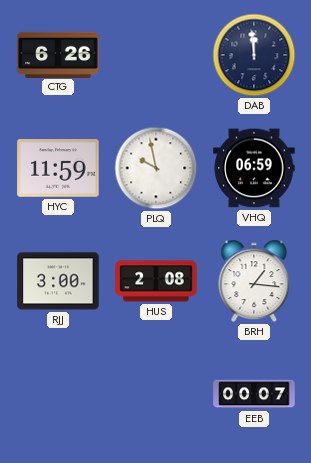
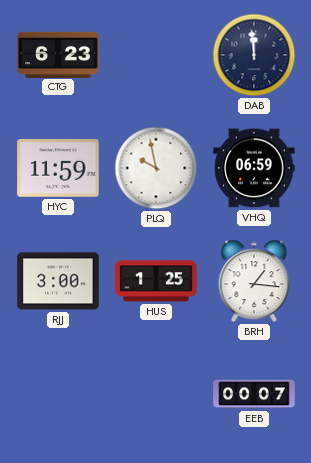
CTG: 6:26 -> 6:23 (58, 54)
HUS: 2:08 -> 1:25 (156, 281)
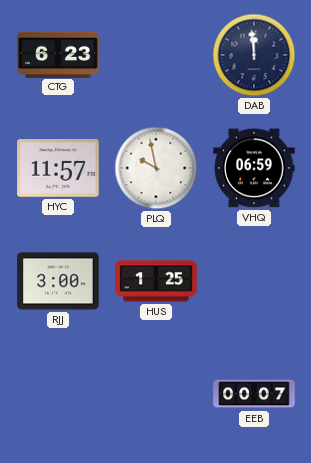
HYC: 11:59 -> 11:57 (58, 168)
BRH: 1:16 -> none (254, 281)
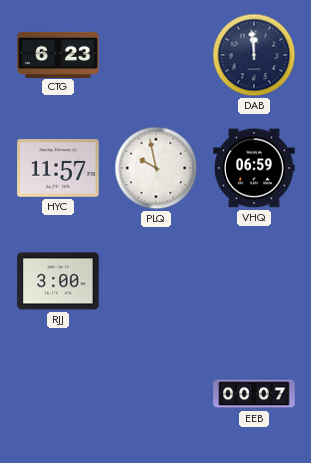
HUS: 1:25 -> none (156, 281)
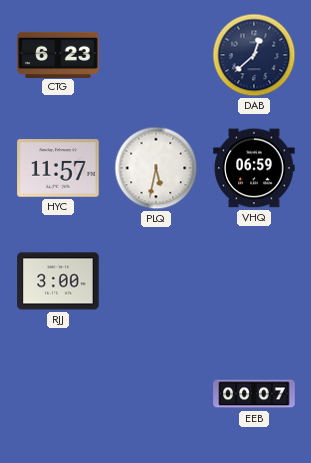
DAB: 11:59 -> 12:38 (254, 55)
PLQ: 9:58 -> 5:32 (156, 168)
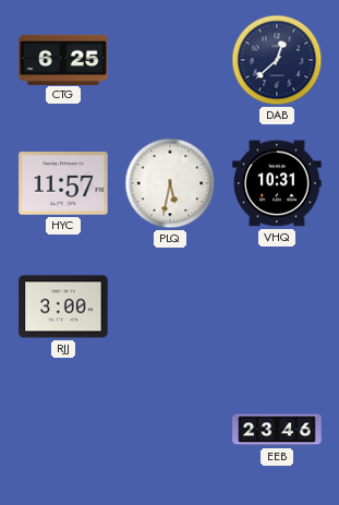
CTG: 6:23 -> 6:25 (63, 59)
VHQ: 06:59 -> 10:31 (277, 183)
EEB: 00:07 -> 23:46 (277, 430)
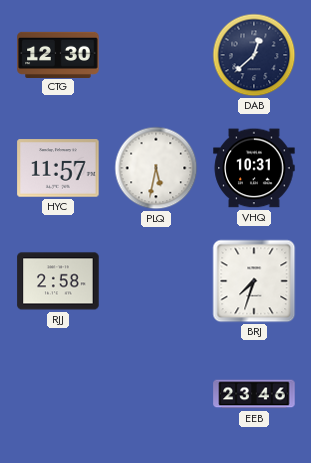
CTG: 6:25 -> 12:30 (58, 54)
RJJ: 3:00 -> 2:58 (58, 281)
BRJ: none -> 7:33 (254, 281)
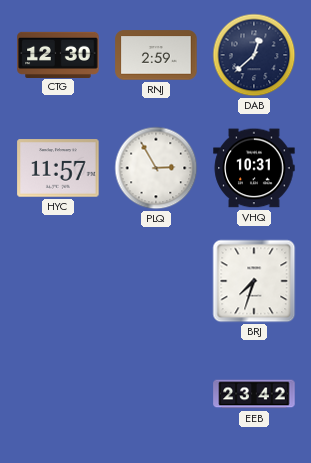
RNJ: none -> 2:59 (156, 55)
PLQ: 5:32 -> 2:55 (156, 168)
RJJ: 2:58 -> none (58, 281)
EEB: 23:46 -> 23:42 (254, 394)
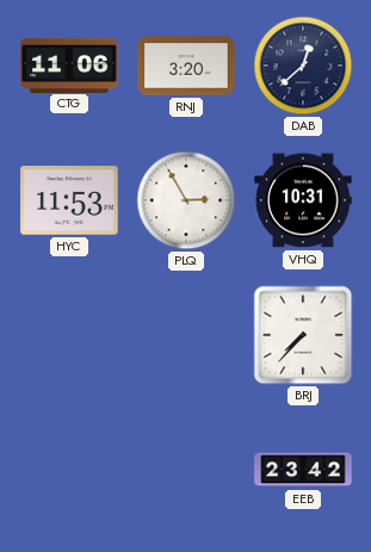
CTG: 12:30 -> 11:06 (69, 64)
RNJ: 2:59 -> 3:20 (186, 66)
HYC: 11:57 -> 11:53 (69, 200)
BRJ: 7:33 -> 7:37 (303, 335)
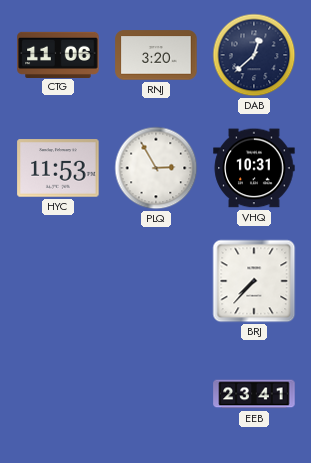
EEB: 23:42 -> 23:41 (254, 394)
